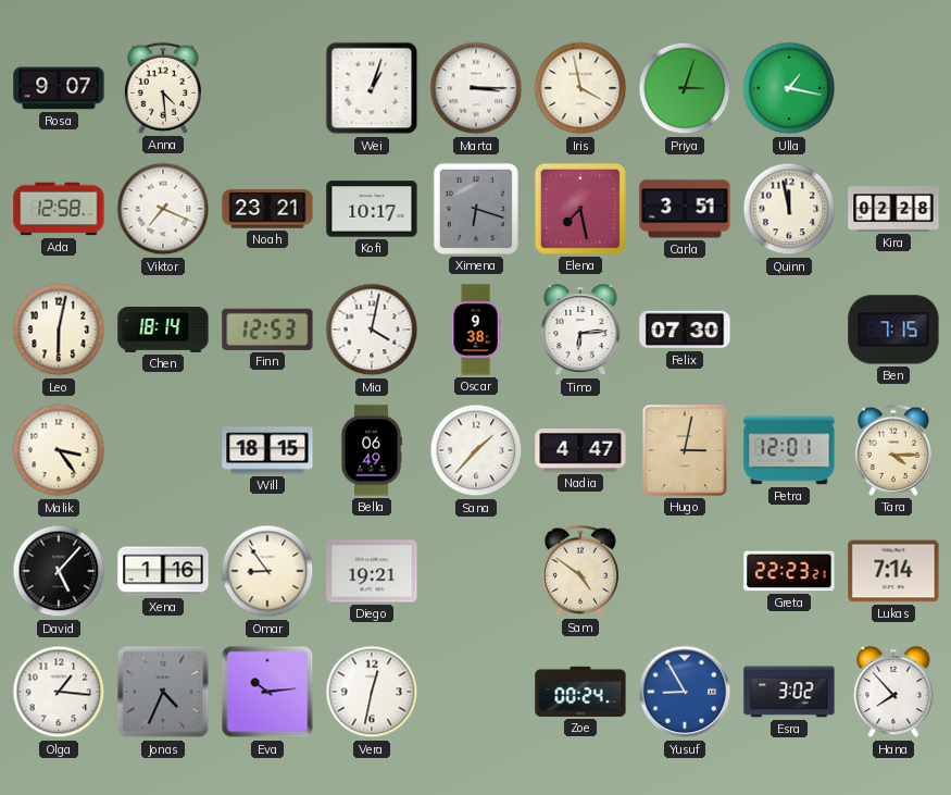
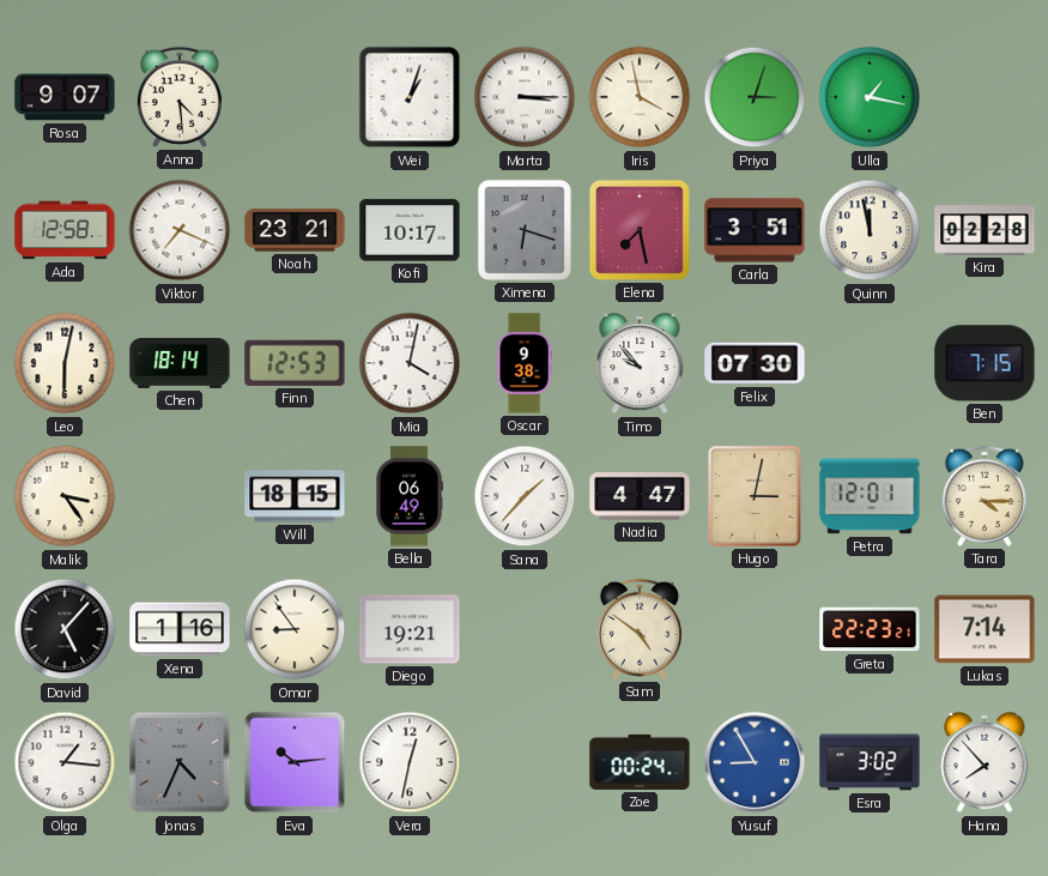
Timo: 6:14 -> 9:53 (640, 364)
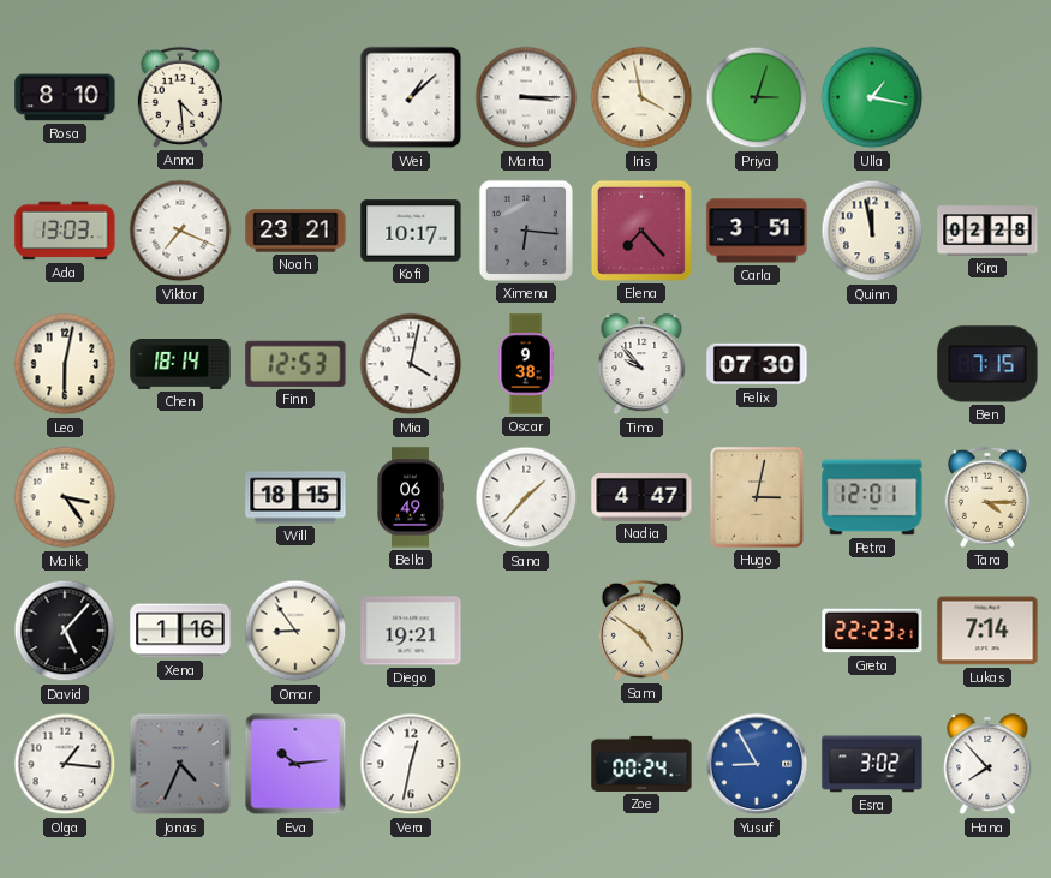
Rosa: 9:07 -> 8:10 (65, 97)
Wei: 1:03 -> 1:08 (411, 97)
Ada: 12:58 -> 13:03 (65, 231)
Ximena: 6:18 -> 6:16 (526, 231)
Elena: 7:28 -> 7:23 (641, 231)
